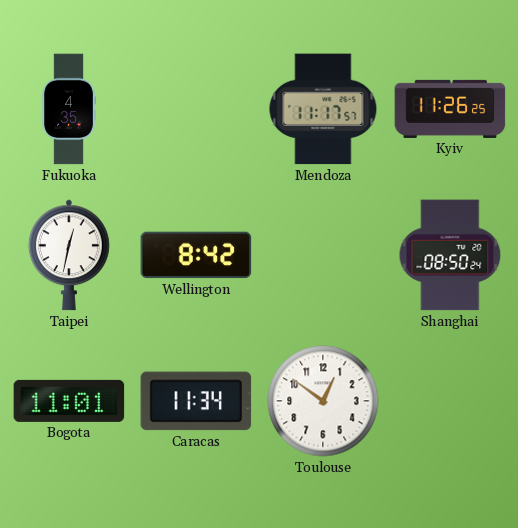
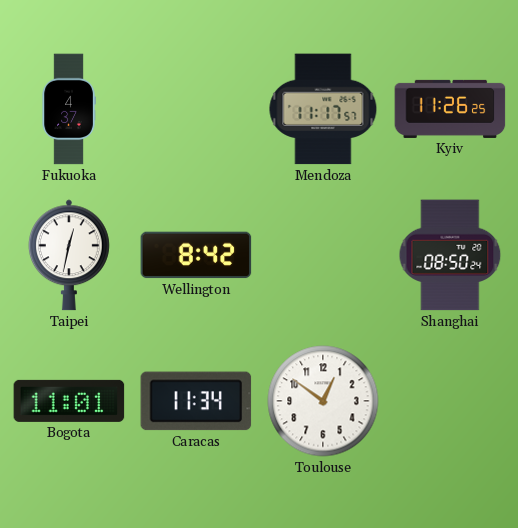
Fukuoka: 4:35 -> 4:37 (69, 109)
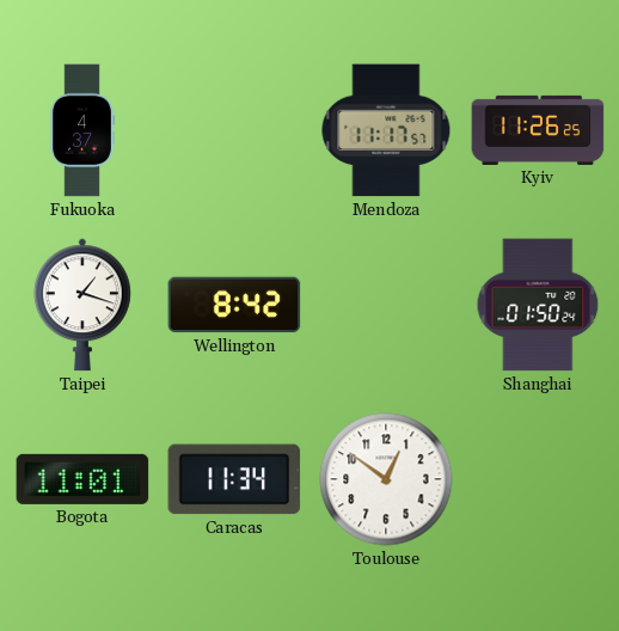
Taipei: 12:32 -> 1:18 (82, 305)
Shanghai: 08:50 -> 01:50 (538, 305)
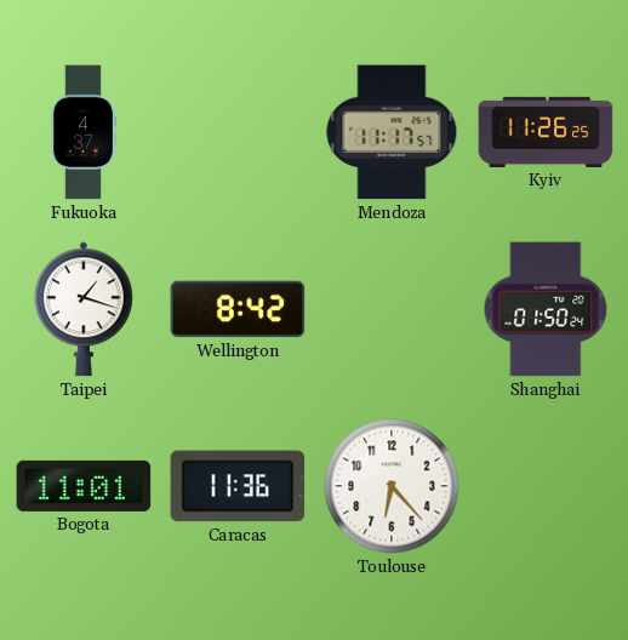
Caracas: 11:34 -> 11:36 (238, 486)
Toulouse: 12:51 -> 6:23 (392, 486)
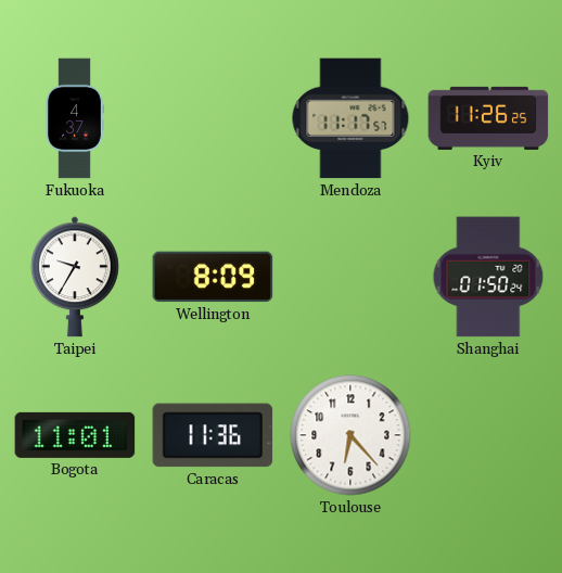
Taipei: 1:18 -> 9:35 (75, 277)
Wellington: 8:42 -> 8:09 (213, 277)
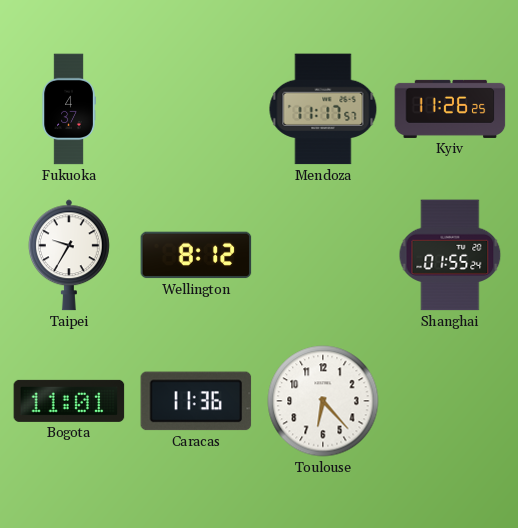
Wellington: 8:09 -> 8:12 (196, 255)
Shanghai: 01:50 -> 01:55 (450, 255)
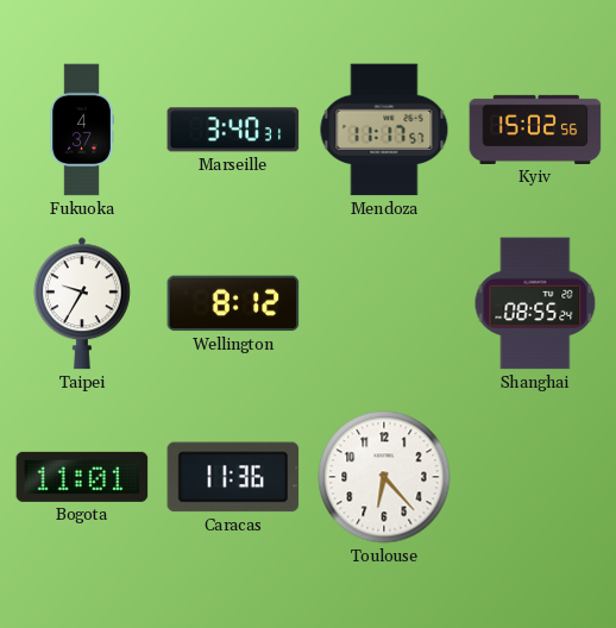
Marseille: none -> 3:40 (233, 130)
Kyiv: 11:26 -> 15:02 (535, 130)
Shanghai: 01:55 -> 08:55 (535, 303)
